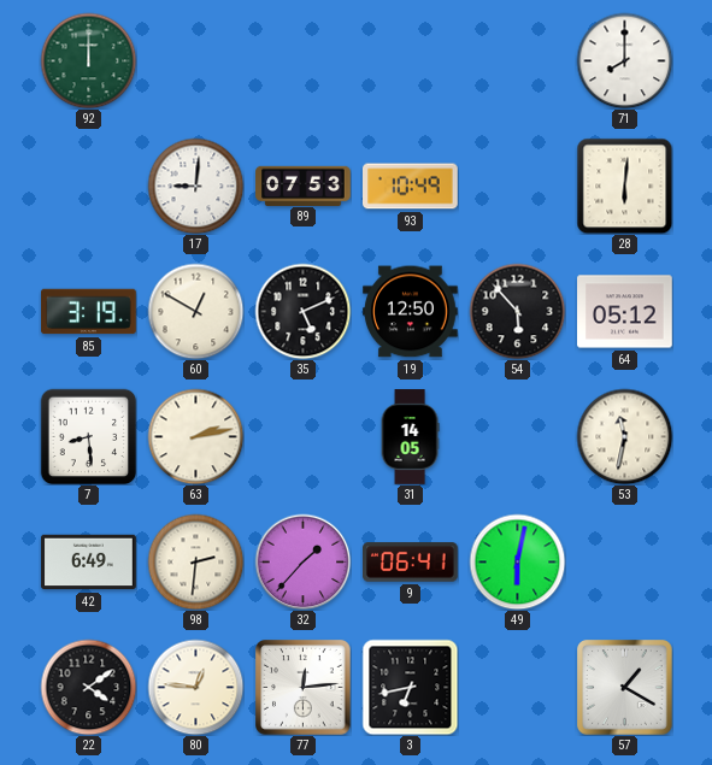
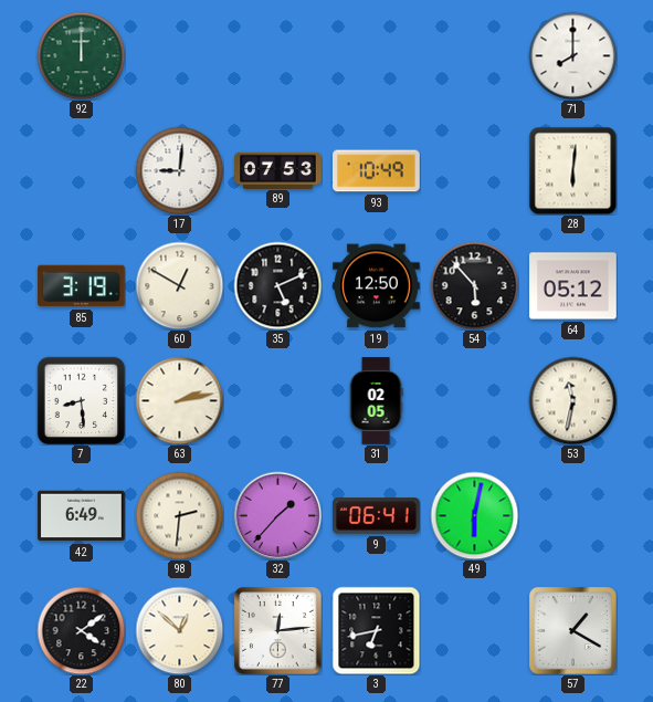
31: 14:05 -> 02:05 (376, 401)
80: 12:46 -> 12:52 (179, 630)
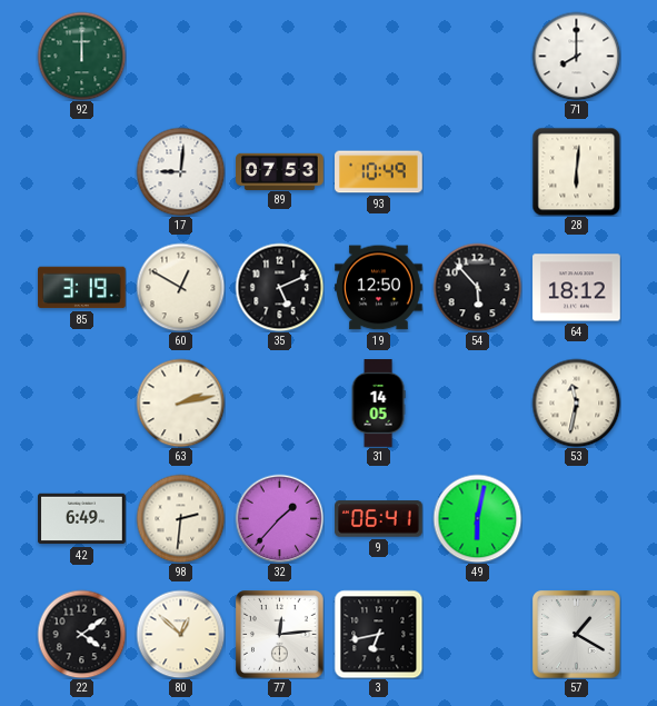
64: 05:12 -> 18:12 (577, 288)
7: 8:29 -> none (81, 400)
31: 02:05 -> 14:05 (378, 404)
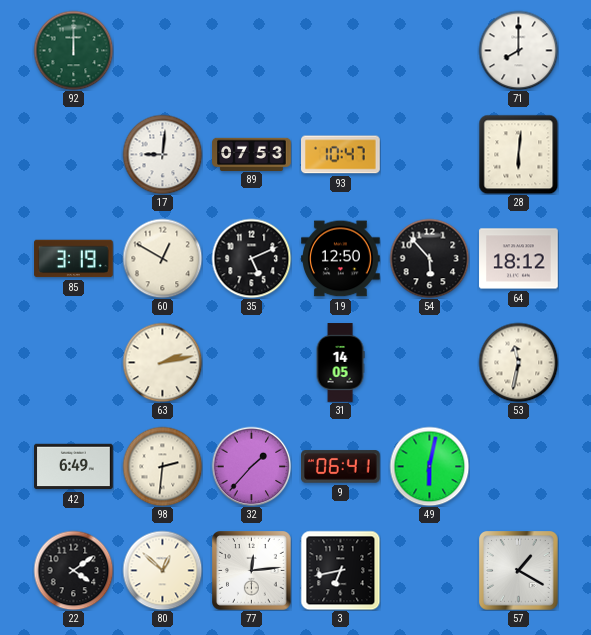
93: 10:49 -> 10:47 (341, 155)
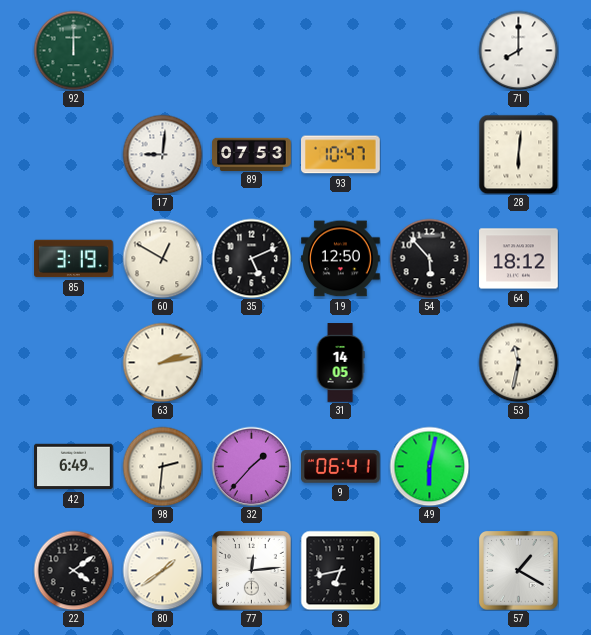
80: 12:52 -> 1:39 (162, 570)
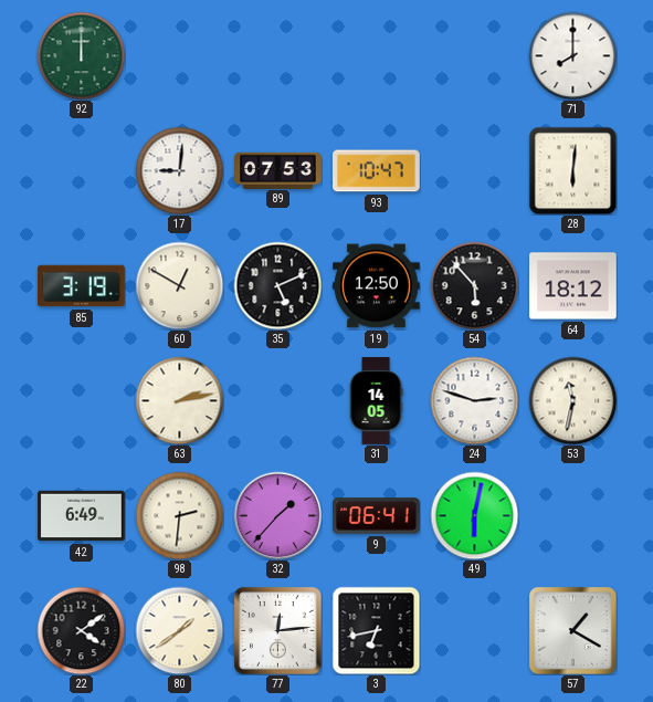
24: none -> 2:48 (474, 400)
